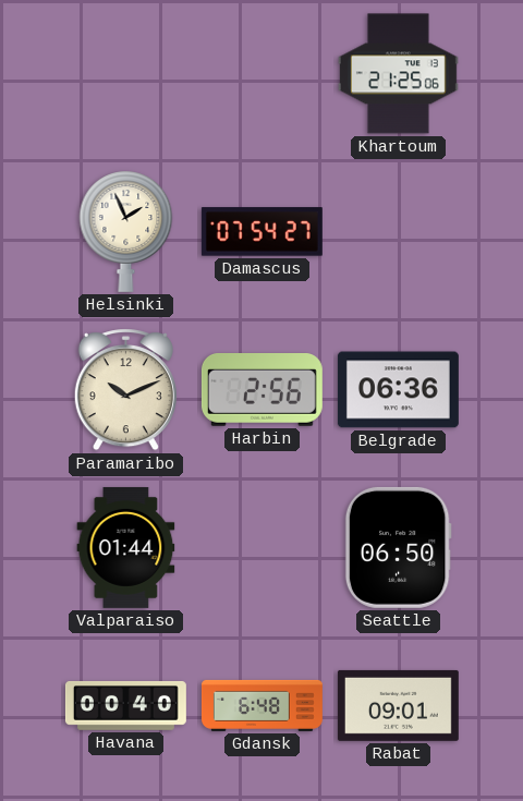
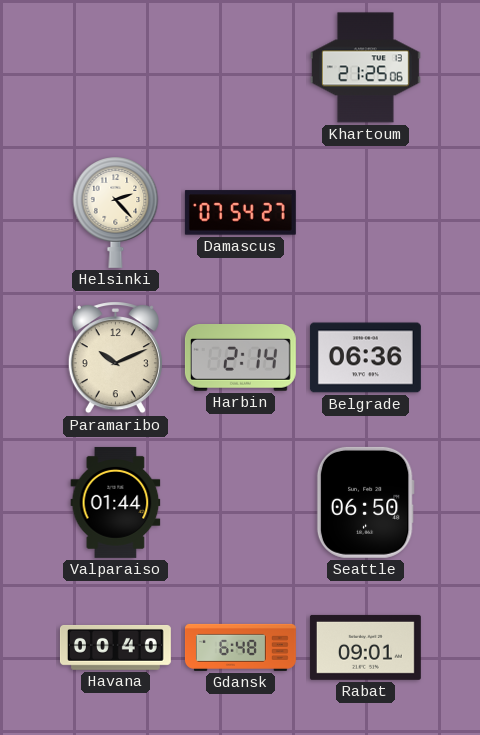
Helsinki: 1:56 -> 2:23 (116, 212)
Harbin: 2:56 -> 2:14 (240, 358)
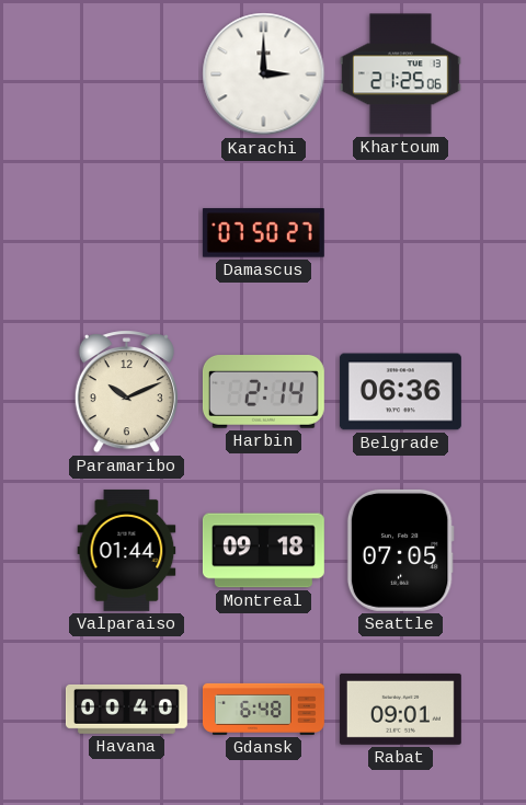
Karachi: none -> 3:00 (264, 74)
Helsinki: 2:23 -> none (116, 212)
Damascus: 07:54 -> 07:50 (263, 233)
Montreal: none -> 09:18 (263, 551)
Seattle: 06:50 -> 07:05 (400, 550)
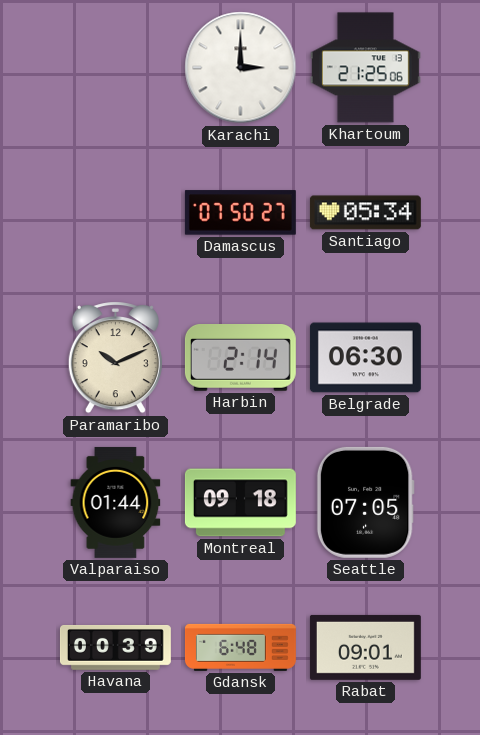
Santiago: none -> 05:34 (365, 213)
Belgrade: 06:36 -> 06:30 (365, 358)
Havana: 00:40 -> 00:39 (115, 647)
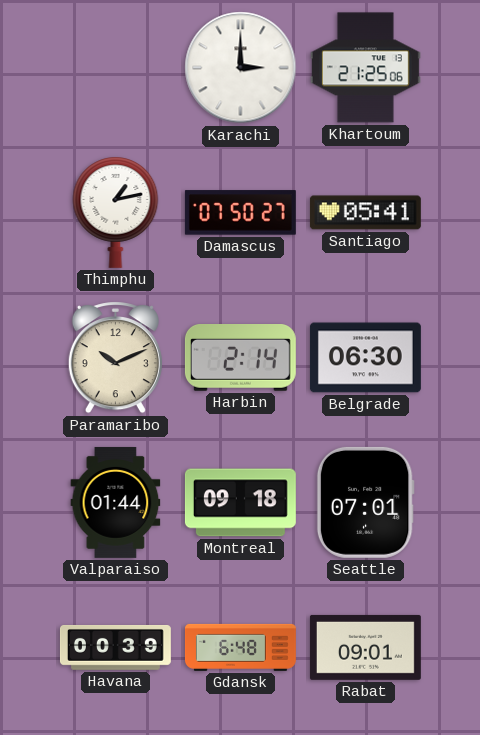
Thimphu: none -> 1:13 (116, 212)
Santiago: 05:34 -> 05:41 (365, 213)
Seattle: 07:05 -> 07:01 (365, 502)
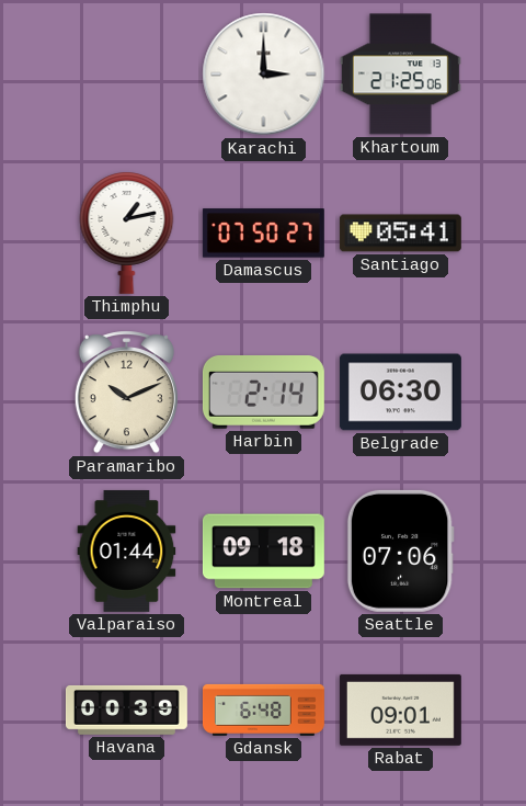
Seattle: 07:01 -> 07:06 (400, 550)
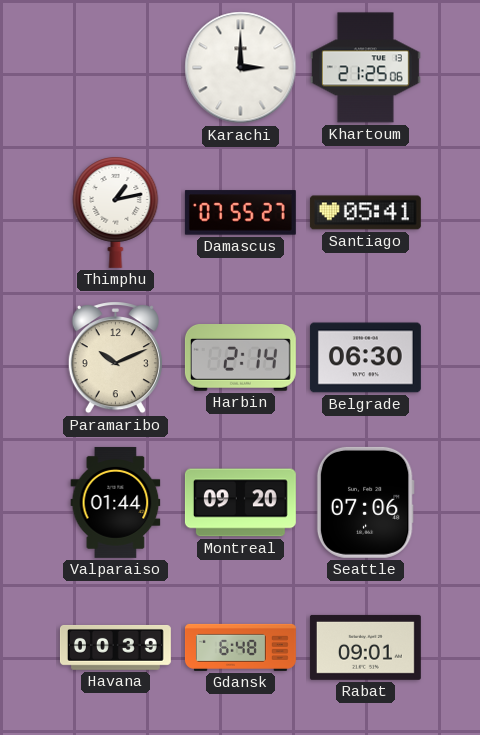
Damascus: 07:50 -> 07:55 (240, 213)
Montreal: 09:18 -> 09:20 (240, 503)
